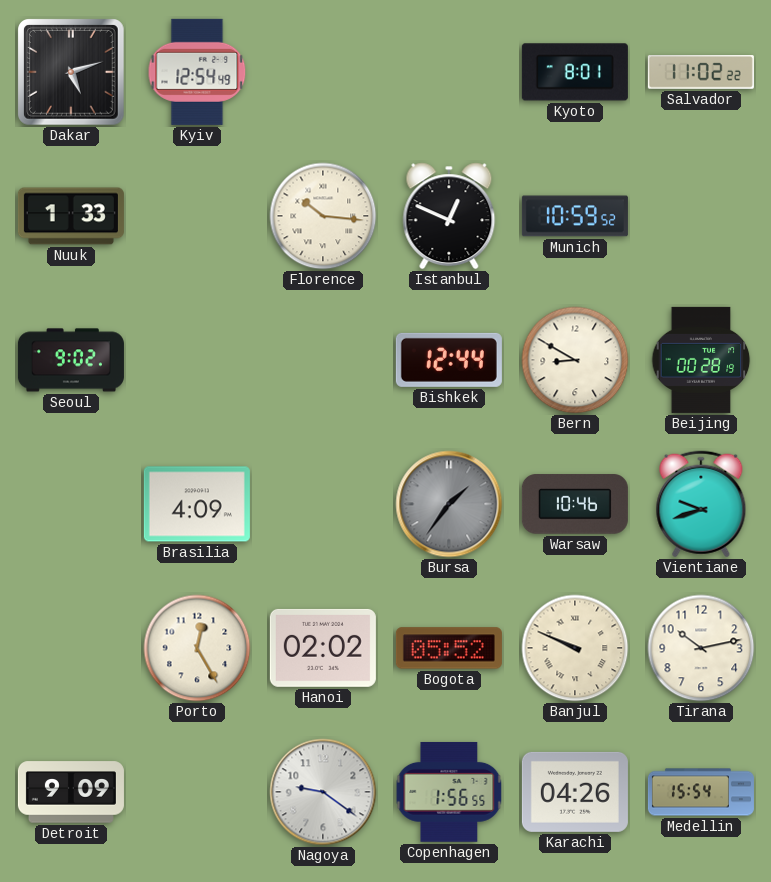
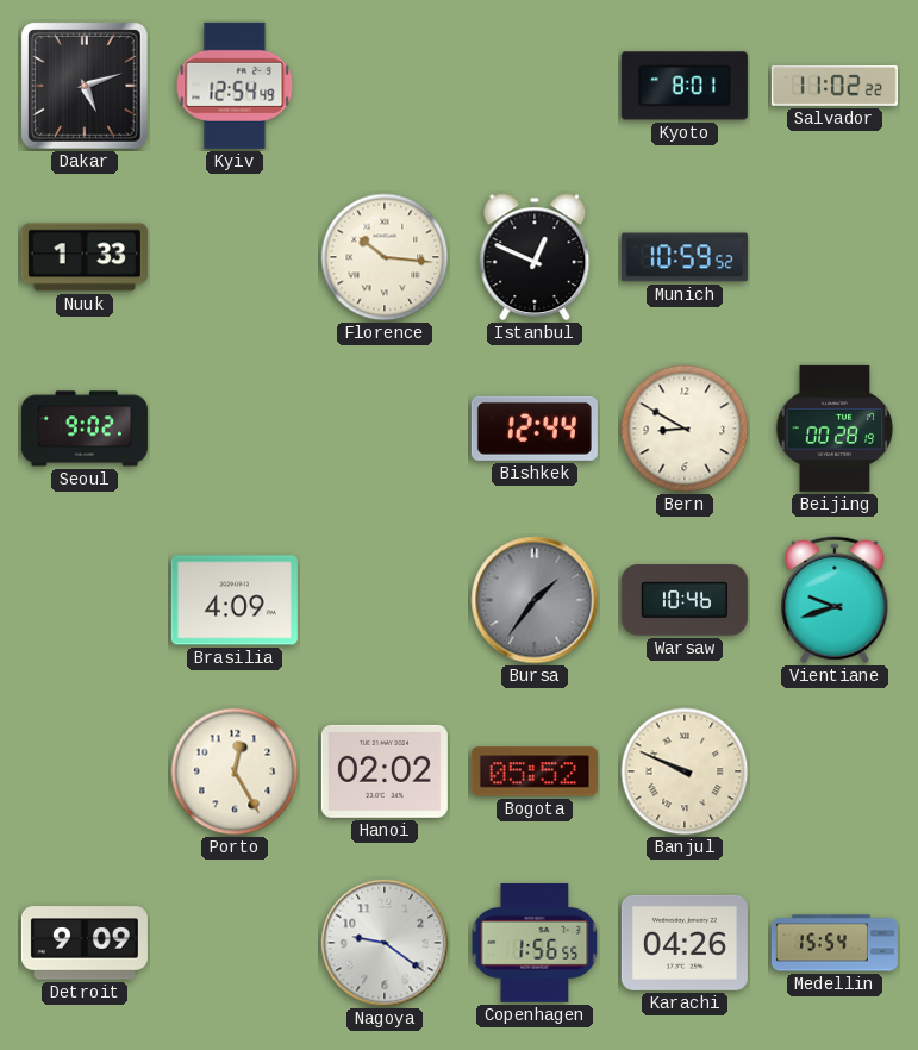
Tirana: 10:13 -> none (701, 648)
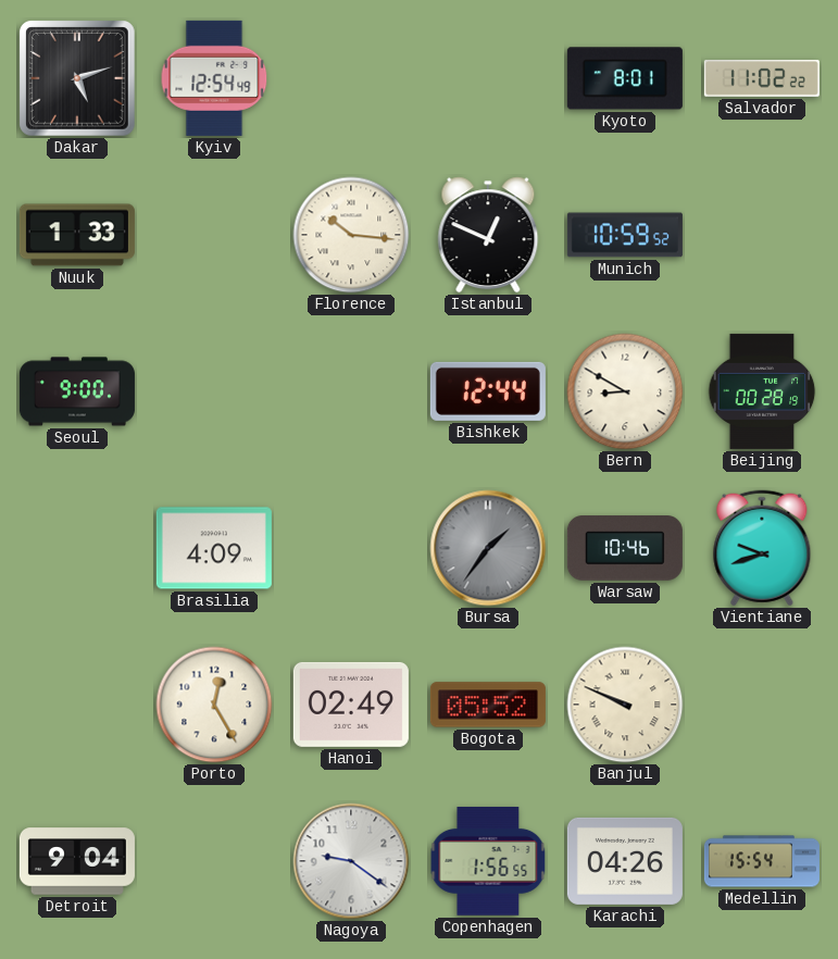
Seoul: 9:02 -> 9:00 (77, 391)
Hanoi: 02:02 -> 02:49 (351, 705)
Detroit: 9:09 -> 9:04 (77, 861)
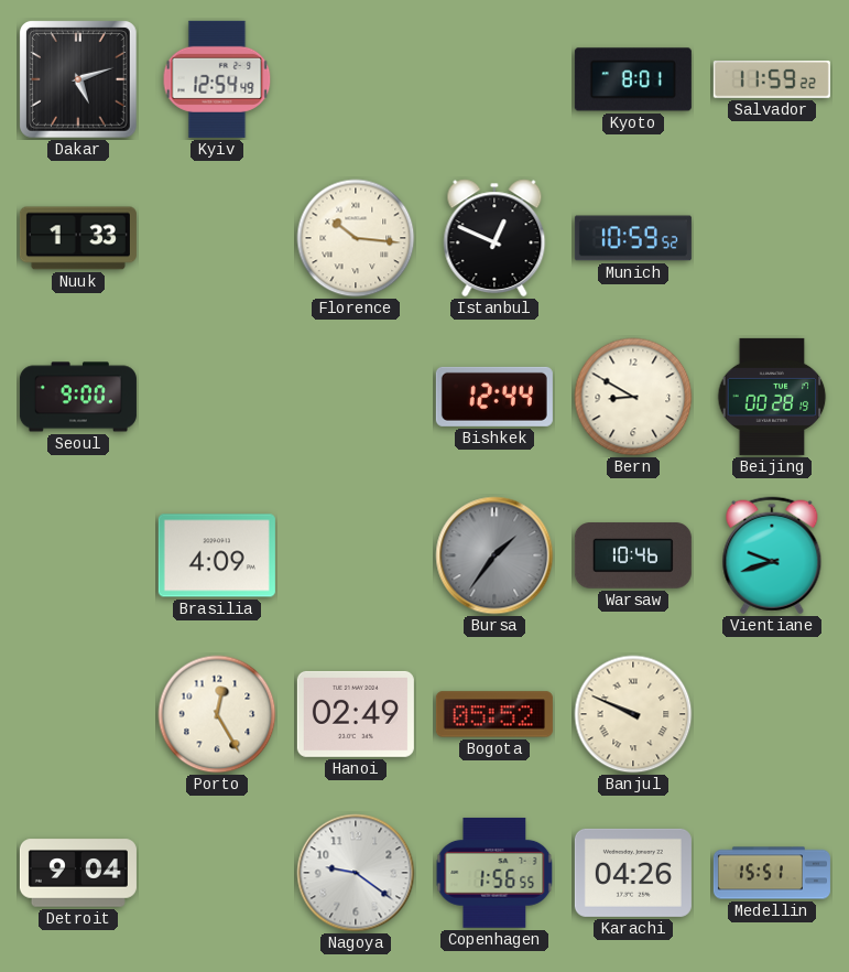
Salvador: 11:02 -> 11:59 (772, 80)
Medellin: 15:54 -> 15:51 (772, 873)
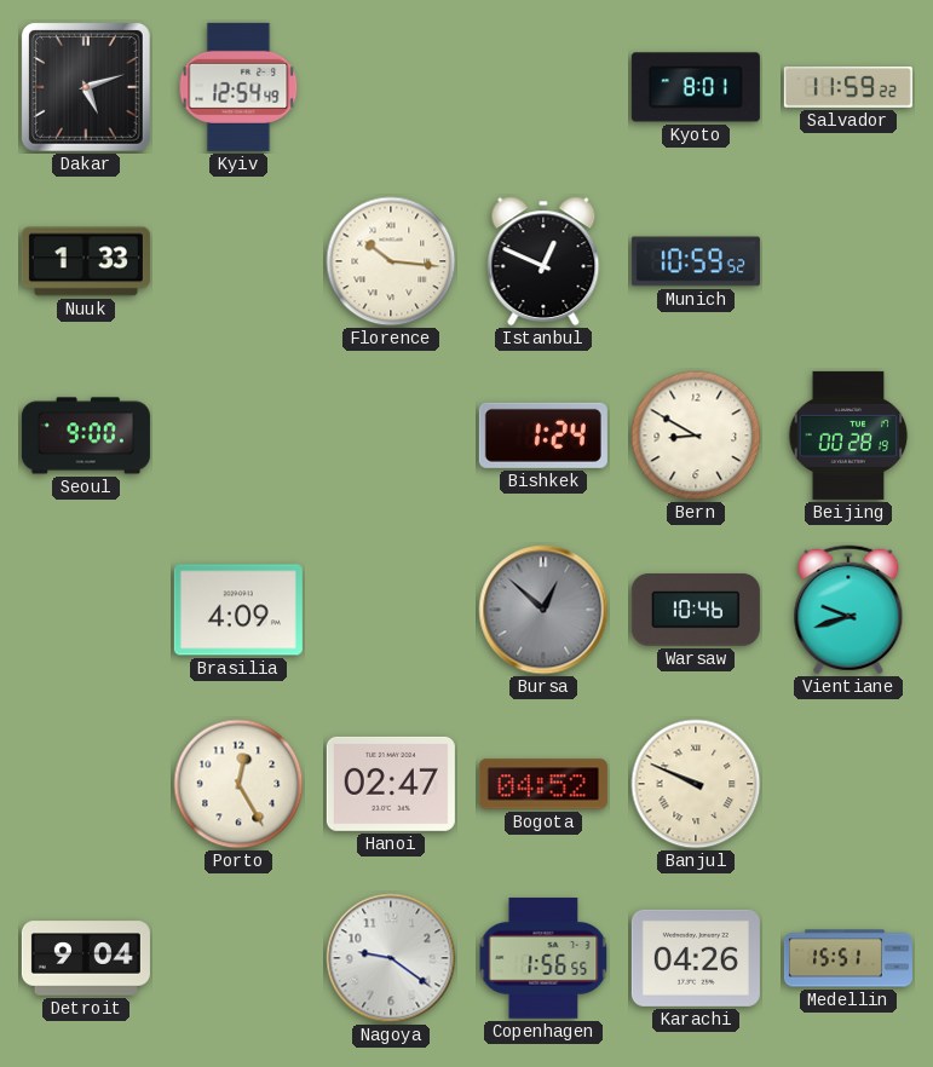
Bishkek: 12:44 -> 1:24 (543, 436)
Bursa: 1:36 -> 12:52 (543, 610)
Hanoi: 02:49 -> 02:47 (391, 784)
Bogota: 05:52 -> 04:52 (543, 784)
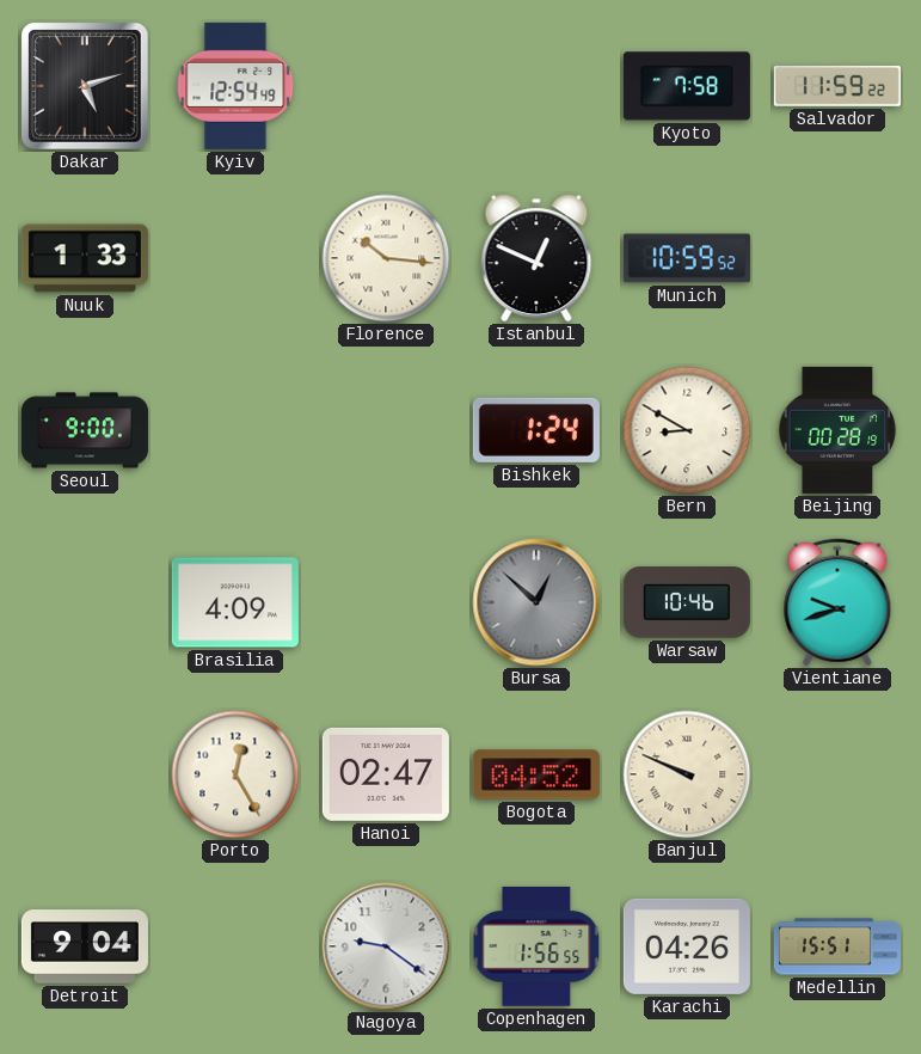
Kyoto: 8:01 -> 7:58 (687, 86)
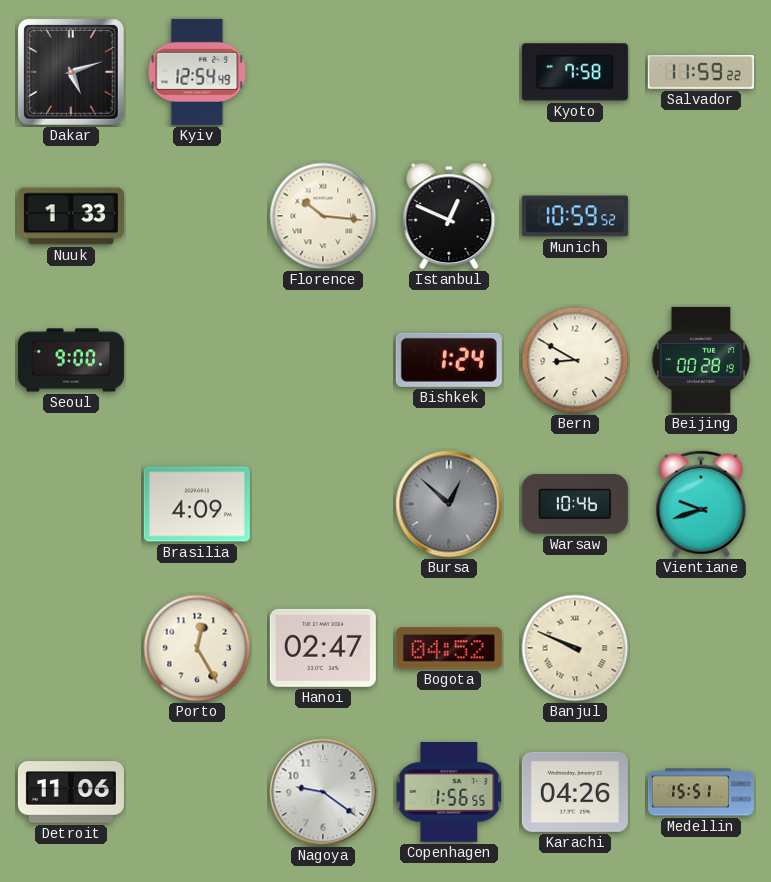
Detroit: 9:04 -> 11:06 (71, 792)
